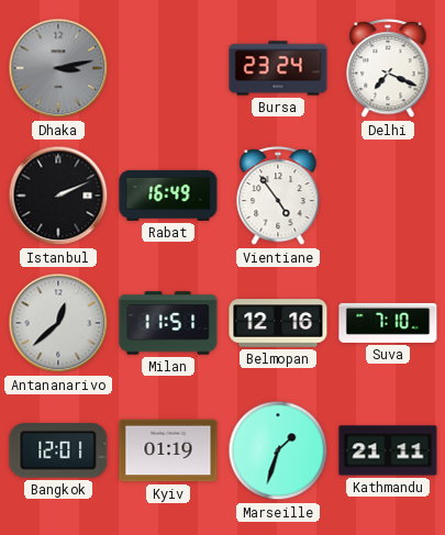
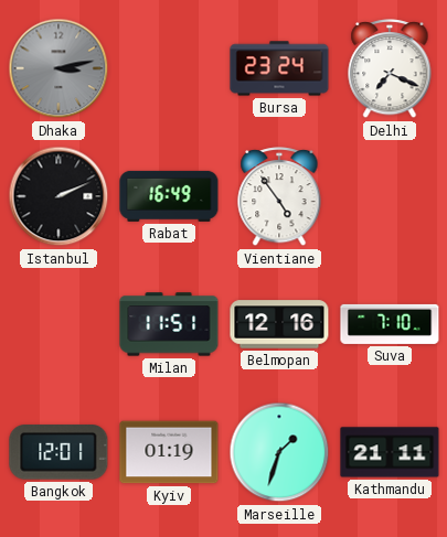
Antananarivo: 12:38 -> none (58, 323)
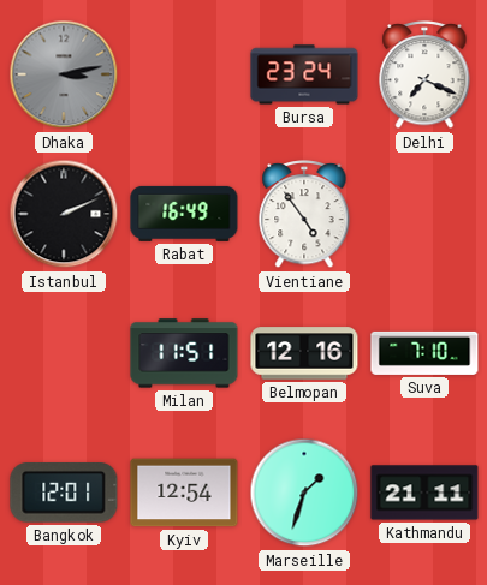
Kyiv: 01:19 -> 12:54 (184, 493)
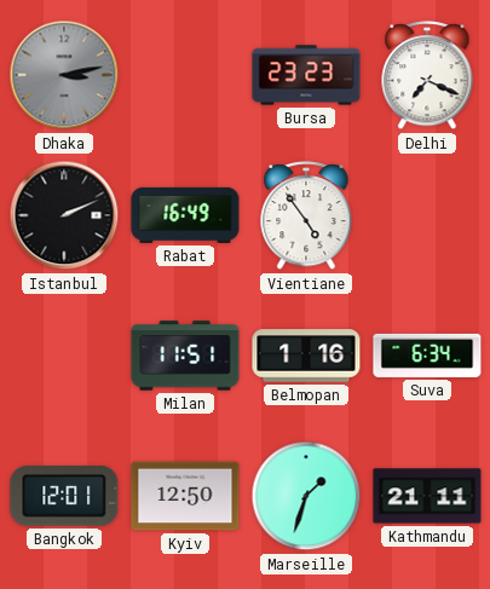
Bursa: 23:24 -> 23:23 (306, 75)
Belmopan: 12:16 -> 1:16 (306, 356)
Suva: 7:10 -> 6:34 (427, 356)
Kyiv: 12:54 -> 12:50 (185, 496)
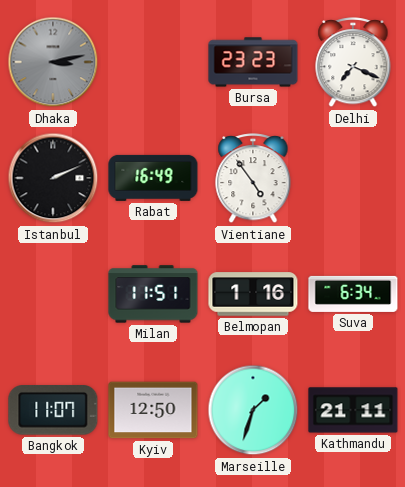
Bangkok: 12:01 -> 11:07 (53, 410)
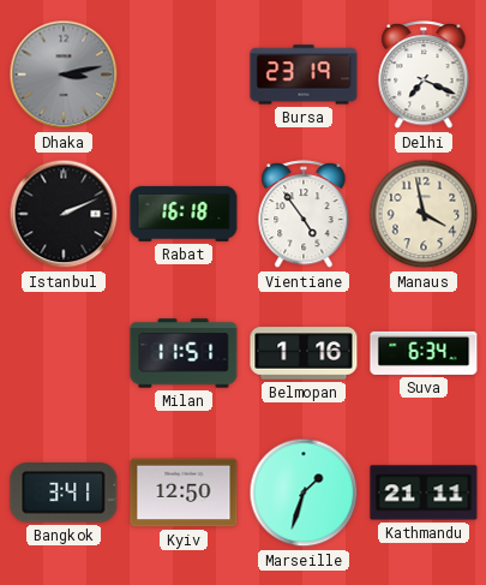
Bursa: 23:23 -> 23:19 (304, 74)
Rabat: 16:49 -> 16:18 (184, 214)
Manaus: none -> 3:58 (424, 214)
Bangkok: 11:07 -> 3:41 (64, 493)
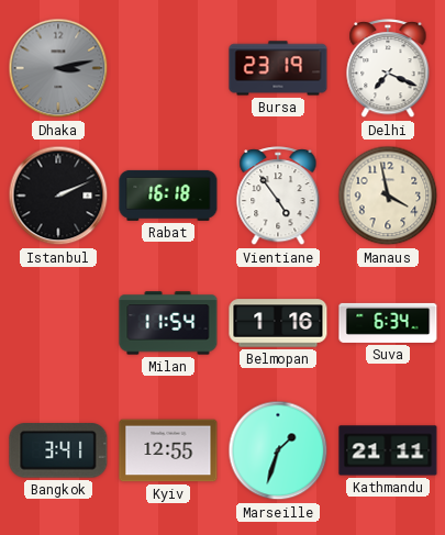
Milan: 11:51 -> 11:54 (168, 323)
Kyiv: 12:50 -> 12:55 (168, 450)
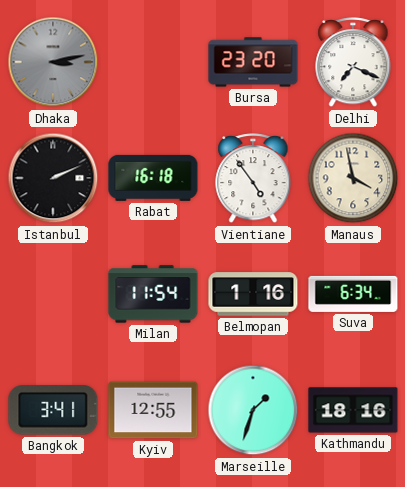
Bursa: 23:19 -> 23:20 (253, 62)
Kathmandu: 21:11 -> 18:16 (353, 410)
